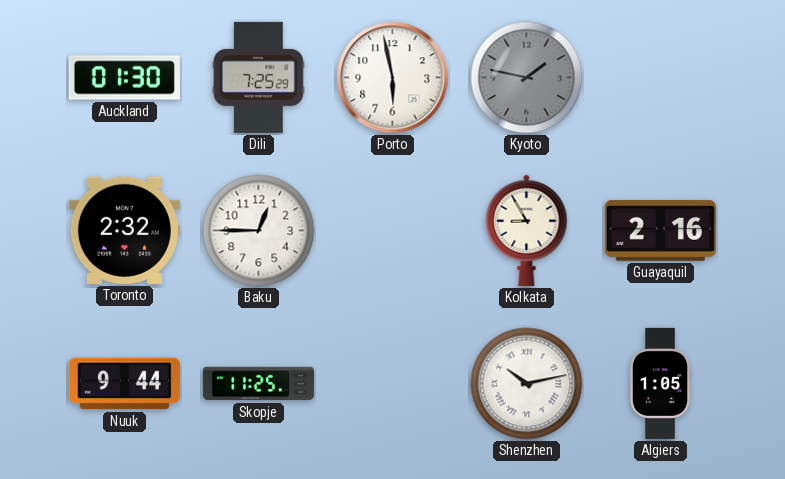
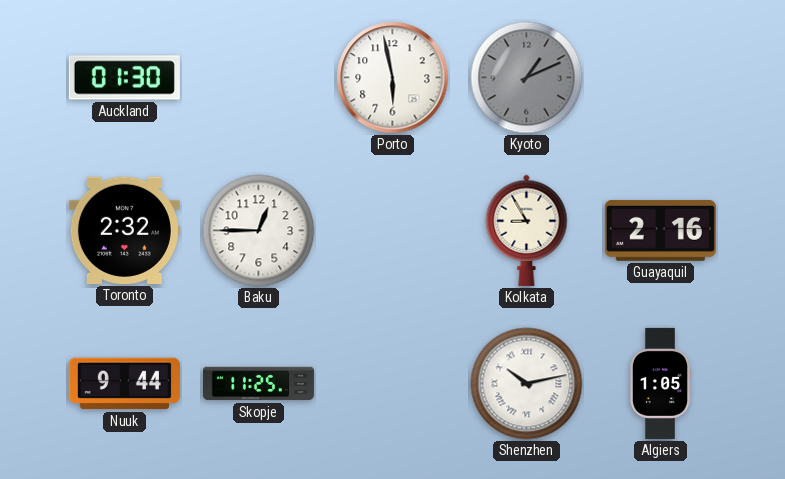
Dili: 7:25 -> none (258, 77)
Kyoto: 1:47 -> 1:11 (527, 78)
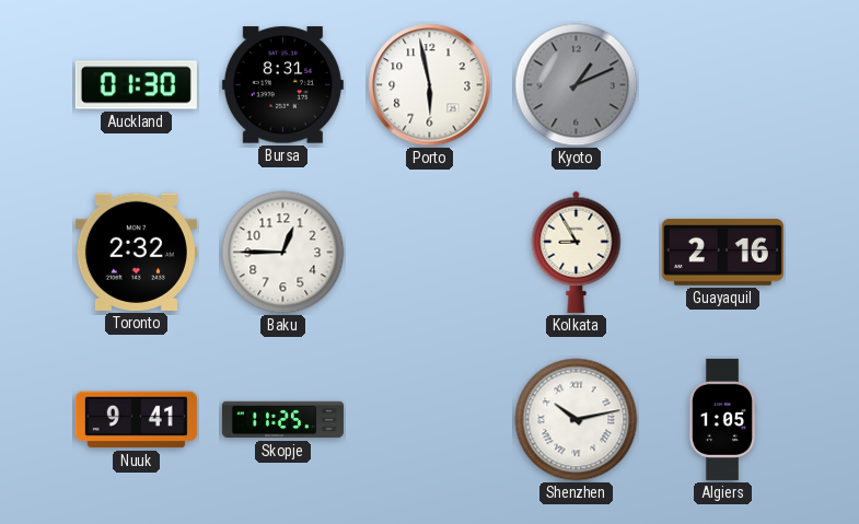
Bursa: none -> 8:31 (282, 85)
Nuuk: 9:44 -> 9:41 (136, 420)
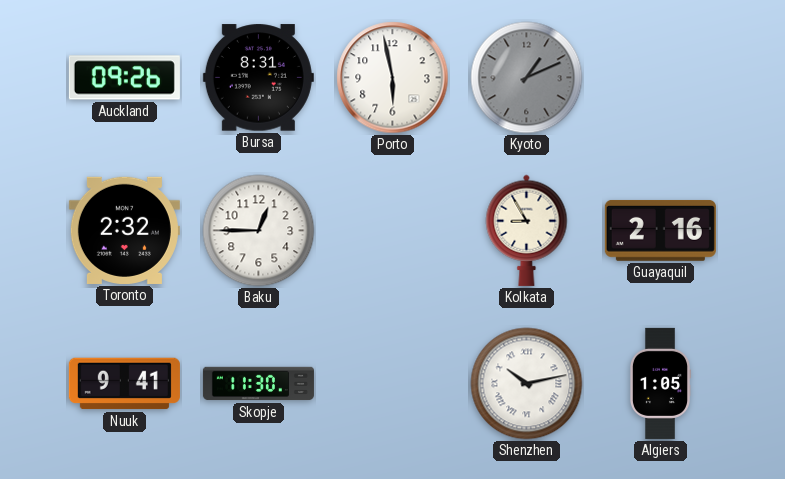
Auckland: 01:30 -> 09:26 (124, 78)
Skopje: 11:25 -> 11:30 (258, 384)
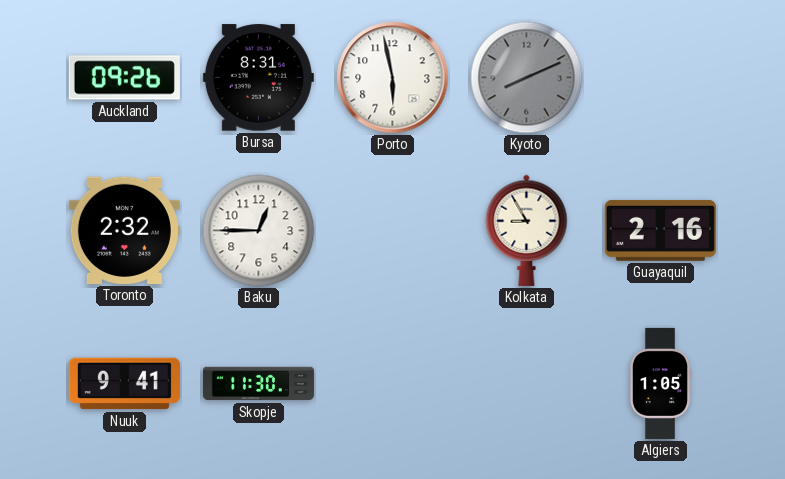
Kyoto: 1:11 -> 8:11 (527, 78)
Shenzhen: 10:13 -> none (527, 384)
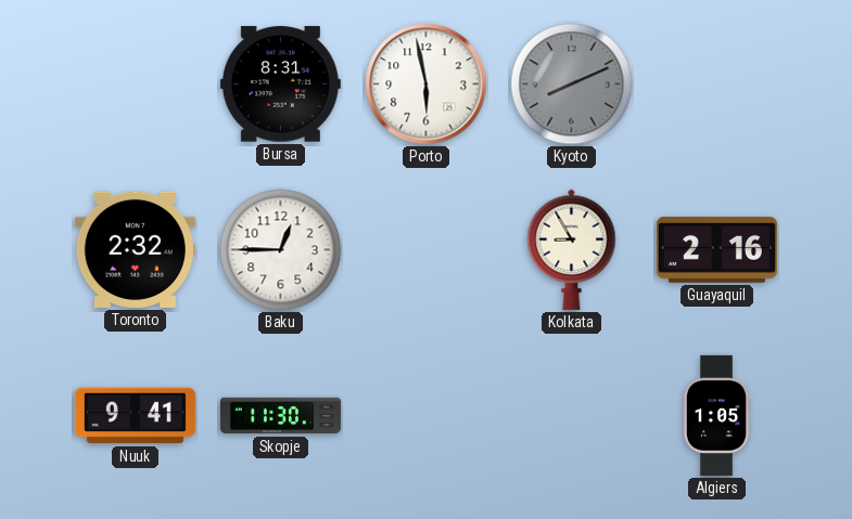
Auckland: 09:26 -> none (124, 78)
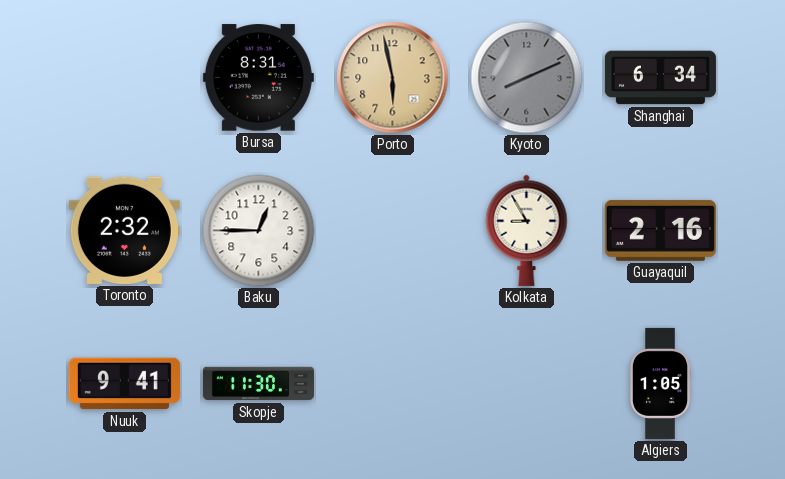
Porto dial: white -> champagne (393, 78)
Shanghai: none -> 6:34 (660, 78)
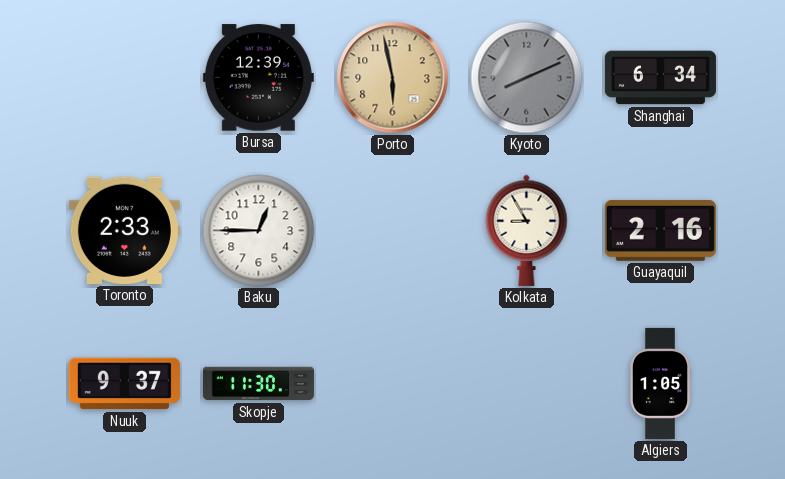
Bursa: 8:31 -> 12:39 (258, 78)
Toronto: 2:32 -> 2:33 (124, 230)
Nuuk: 9:41 -> 9:37 (124, 384)
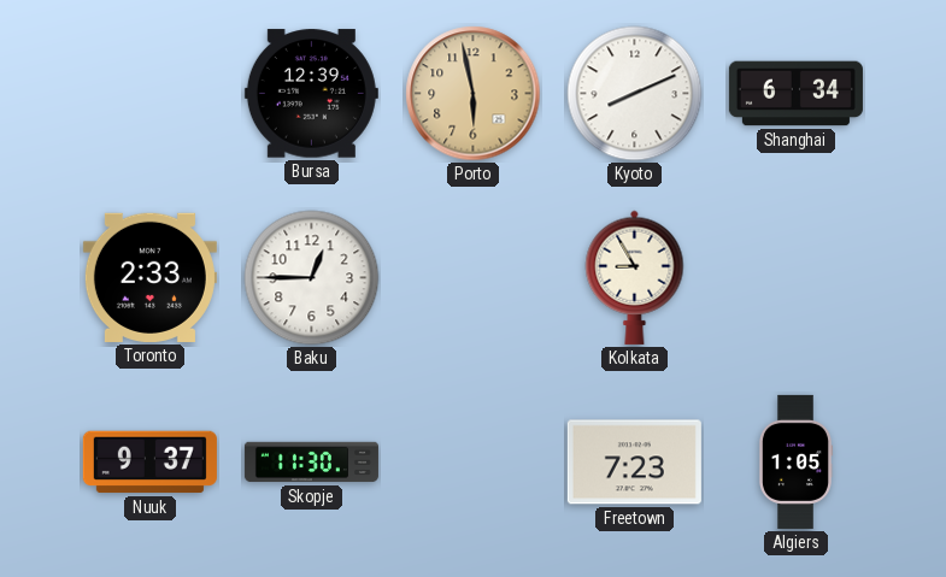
Kyoto dial: grey -> white (635, 94)
Guayaquil: 2:16 -> none (660, 230)
Freetown: none -> 7:23 (634, 463)
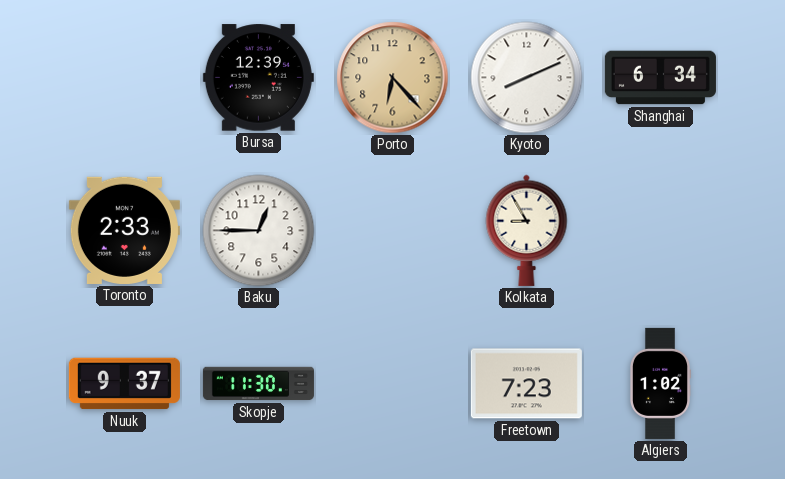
Porto: 5:58 -> 6:23 (393, 78)
Algiers: 1:05 -> 1:02 (659, 383)
